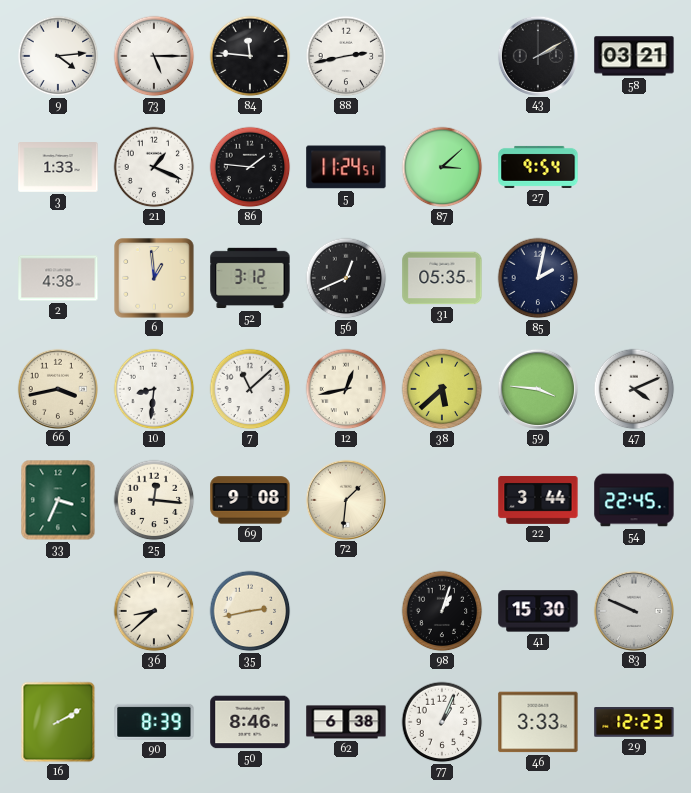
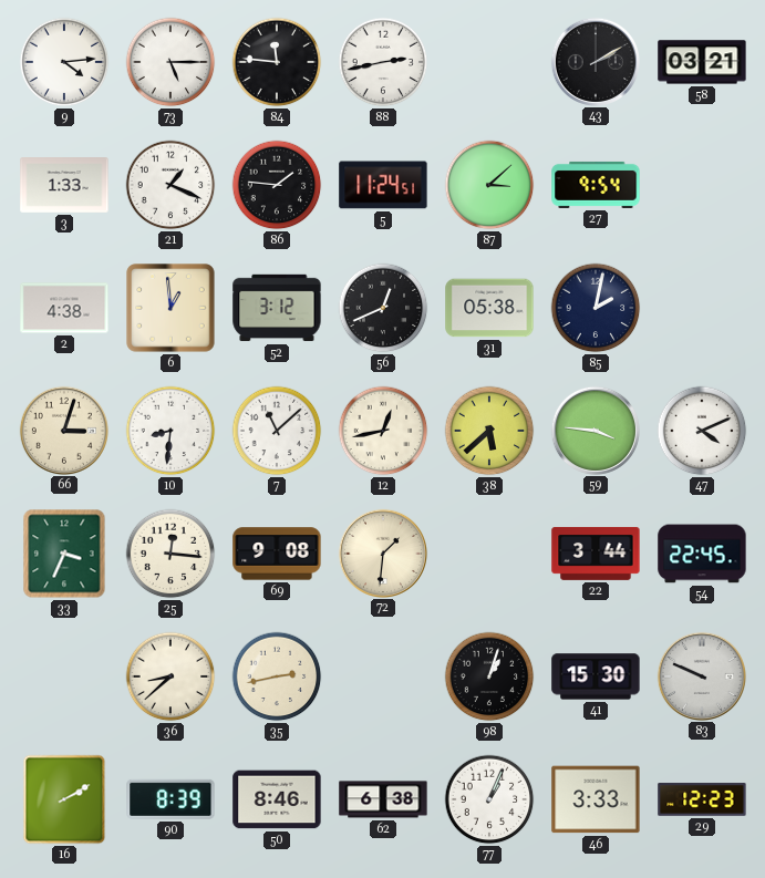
31: 05:35 -> 05:38 (489, 308)
66: 3:43 -> 3:03 (63, 430)
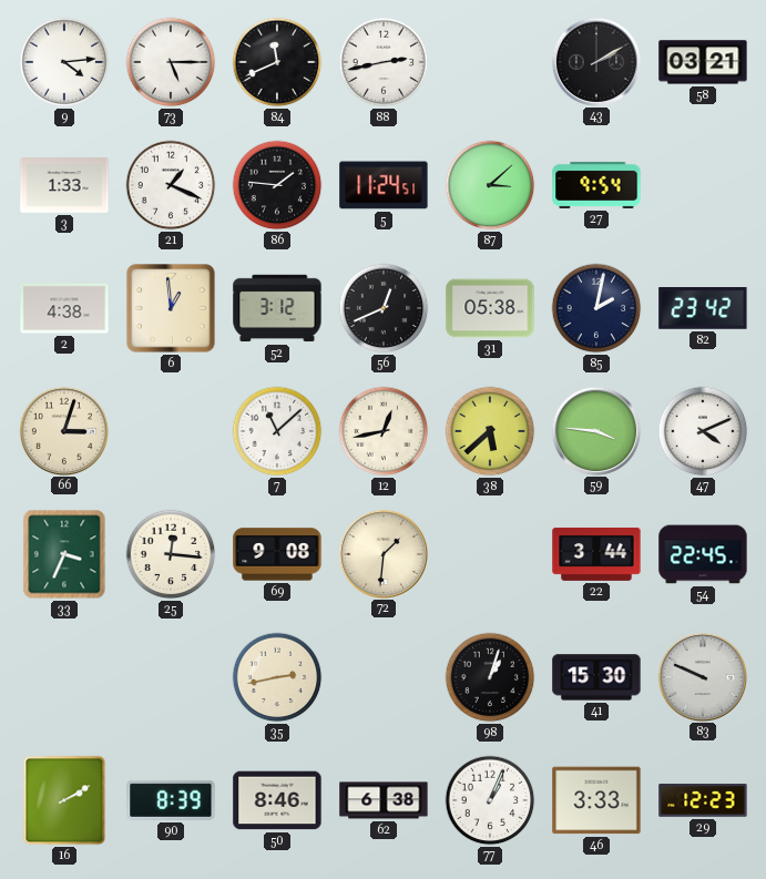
84: 11:46 -> 11:41 (277, 62)
82: none -> 23:42 (703, 309)
10: 8:31 -> none (170, 431)
36: 8:38 -> none (170, 676)
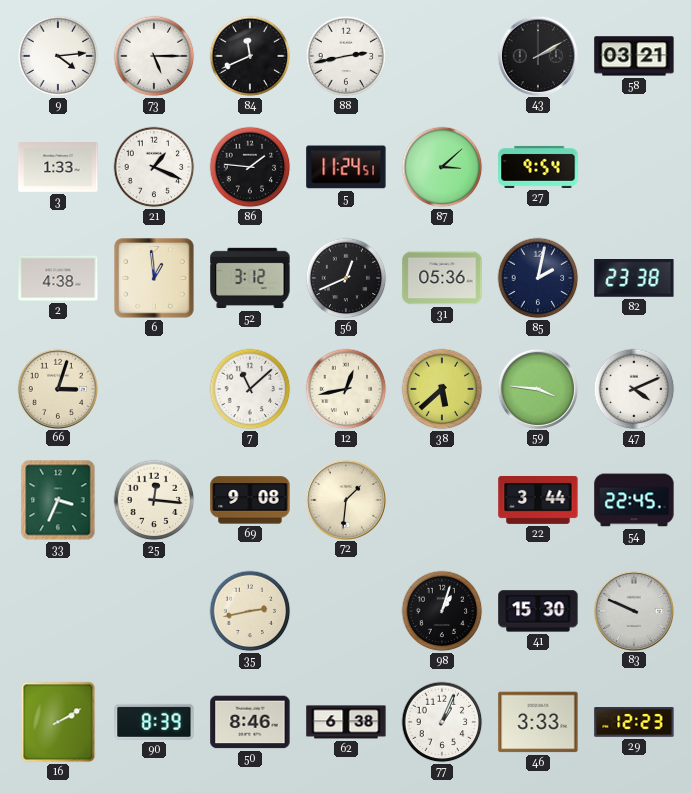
31: 05:38 -> 05:36 (442, 278)
82: 23:42 -> 23:38 (634, 279)
